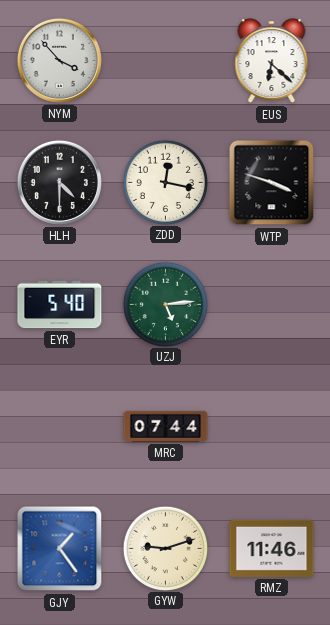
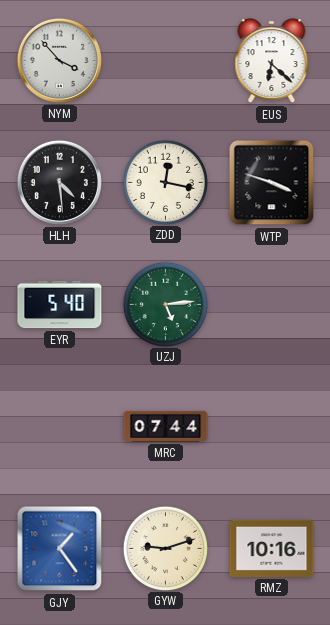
HLH: 4:30 -> 4:29 (59, 182)
RMZ: 11:46 -> 10:16 (272, 548)
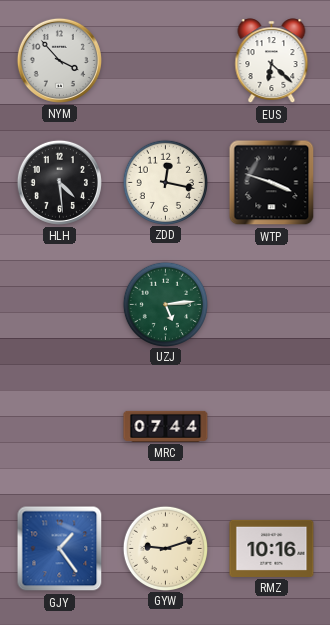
EYR: 5:40 -> none (60, 305)
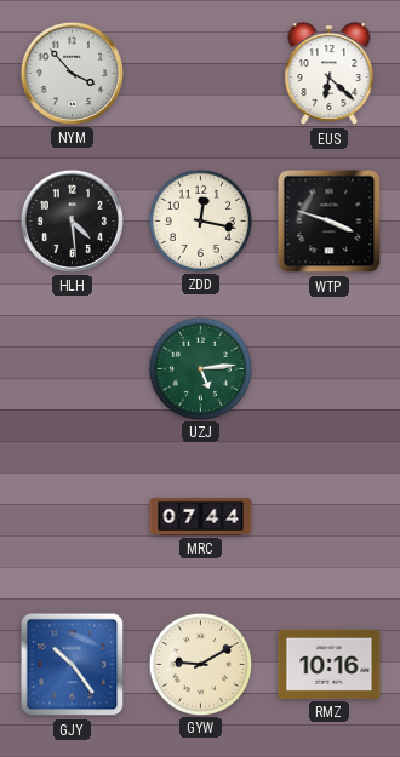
GJY: 1:24 -> 10:24 (73, 665)
GYW: 9:12 -> 9:10 (200, 664)
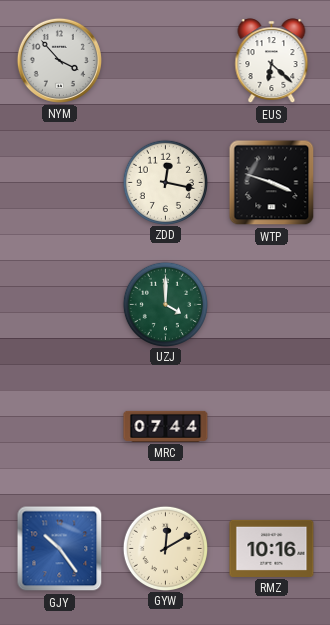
HLH: 4:29 -> none (72, 220)
UZJ: 5:14 -> 4:00 (165, 304)
GYW: 9:10 -> 12:10 (165, 548)
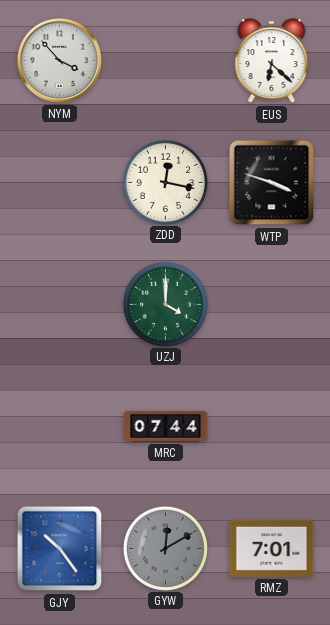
GYW dial: cream -> grey (165, 548)
RMZ: 10:16 -> 7:01 (272, 548)
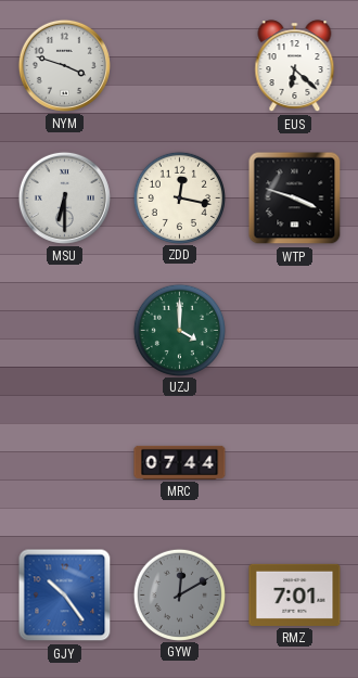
NYM: 3:53 -> 3:48 (64, 65)
MSU: none -> 6:30 (64, 197)
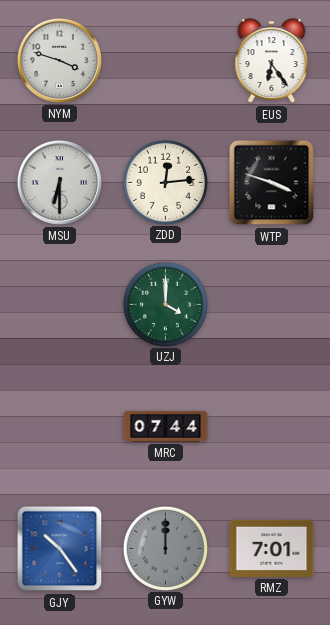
EUS: 6:22 -> 6:24 (272, 61)
ZDD: 12:17 -> 12:14 (165, 182)
GYW: 12:10 -> 12:00 (165, 548)
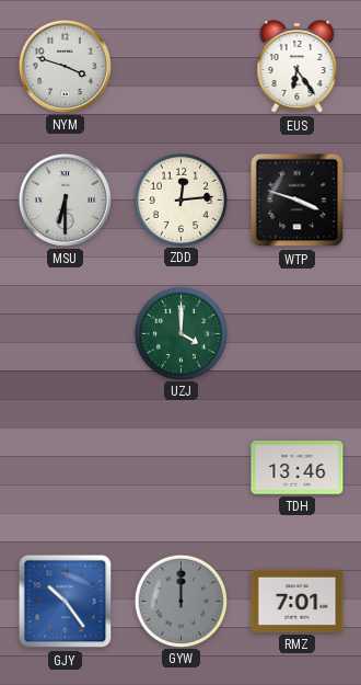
MRC: 07:44 -> none (166, 426)
TDH: none -> 13:46 (298, 468)
